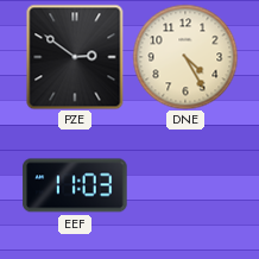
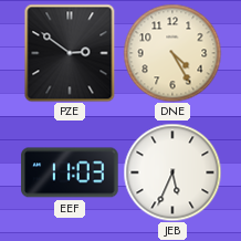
JEB: none -> 5:34 (172, 172)
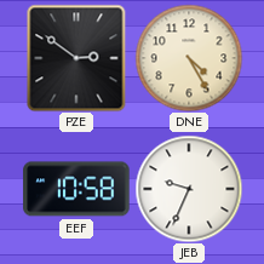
EEF: 11:03 -> 10:58 (76, 189)
JEB: 5:34 -> 9:34 (189, 189)
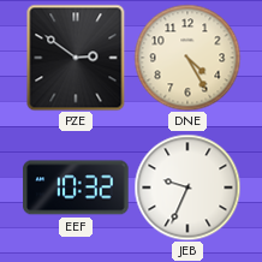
EEF: 10:58 -> 10:32 (76, 187)
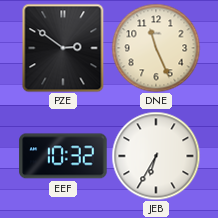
DNE: 4:25 -> 11:26 (156, 48)
JEB: 9:34 -> 6:35 (156, 156)
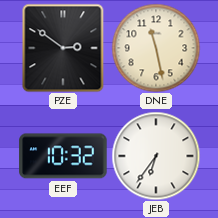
DNE: 11:26 -> 11:28 (156, 48)
JEB: 6:35 -> 6:36 (156, 156)
